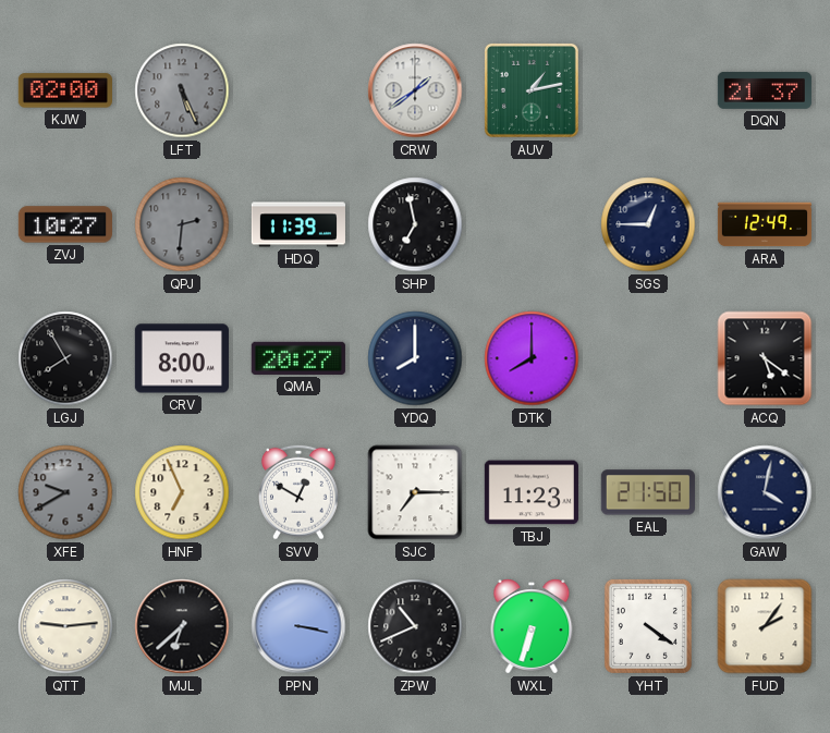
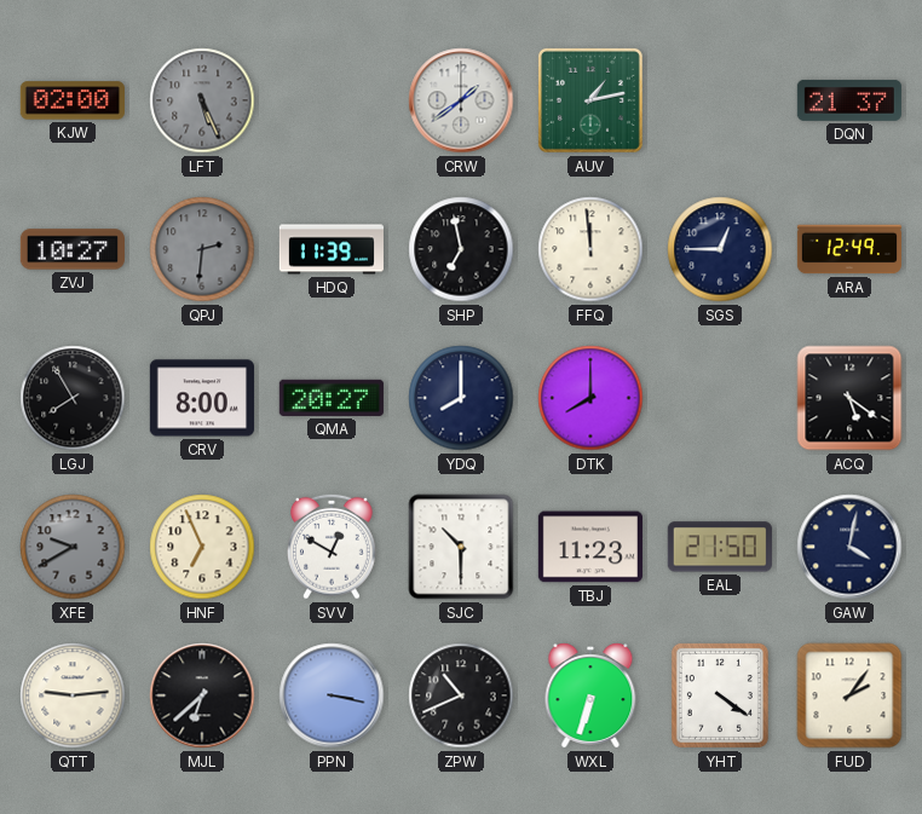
FFQ: none -> 11:59 (590, 249)
SJC: 7:15 -> 10:30 (461, 547)
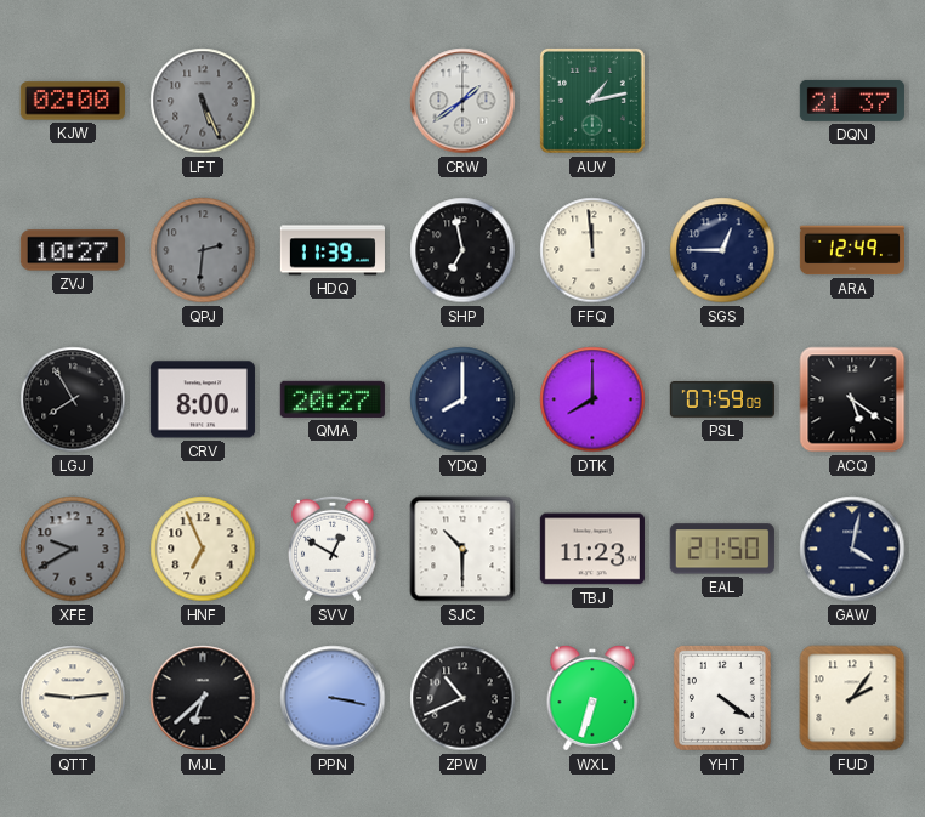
PSL: none -> 07:59 (721, 399)
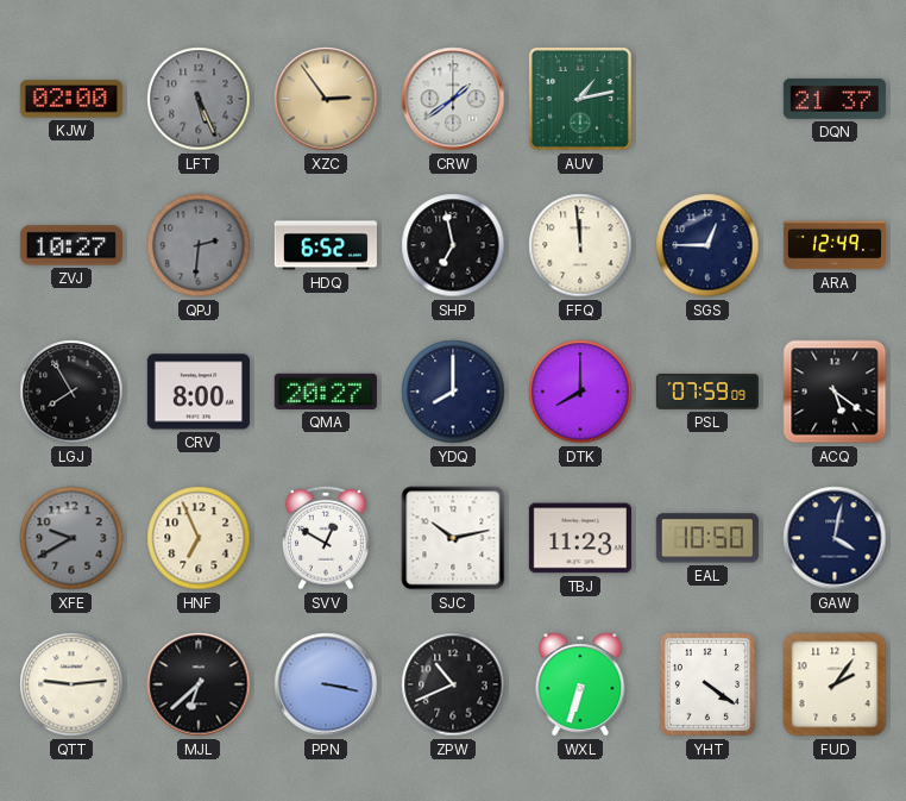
XZC: none -> 2:54 (326, 99)
HDQ: 11:39 -> 6:52 (326, 245)
SJC: 10:30 -> 10:13 (453, 538)
EAL: 21:50 -> 10:50 (707, 538)
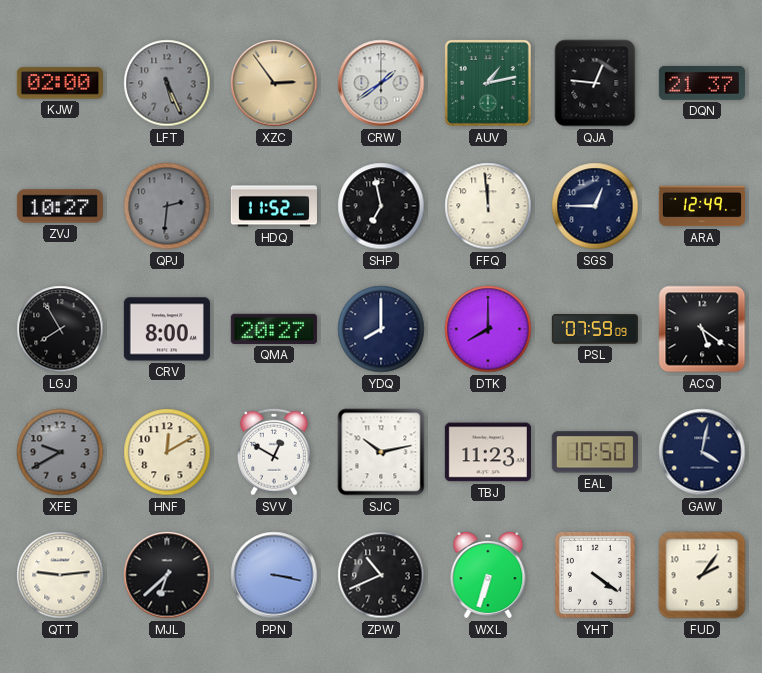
QJA: none -> 12:46 (595, 83)
HDQ: 6:52 -> 11:52 (274, 206)
HNF: 6:56 -> 12:10 (167, 452)
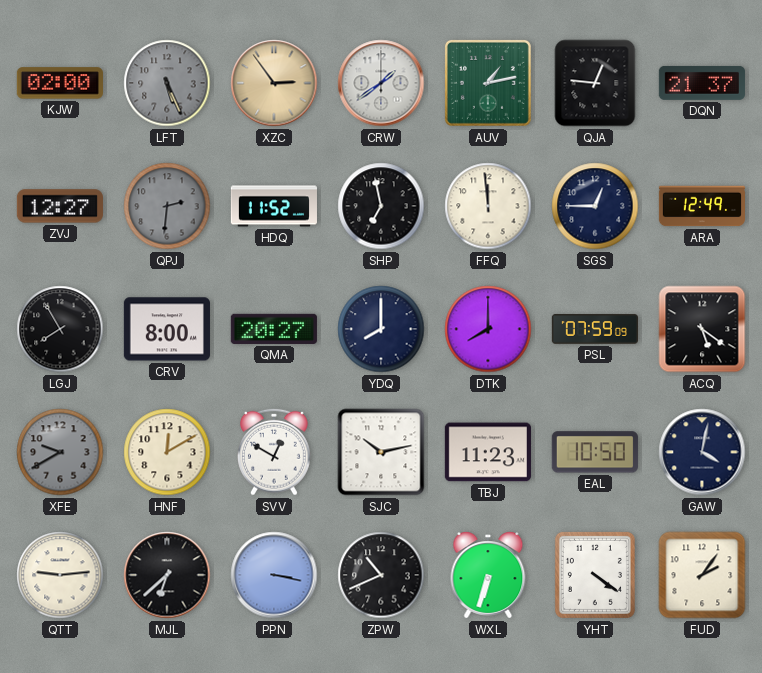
ZVJ: 10:27 -> 12:27 (60, 206)
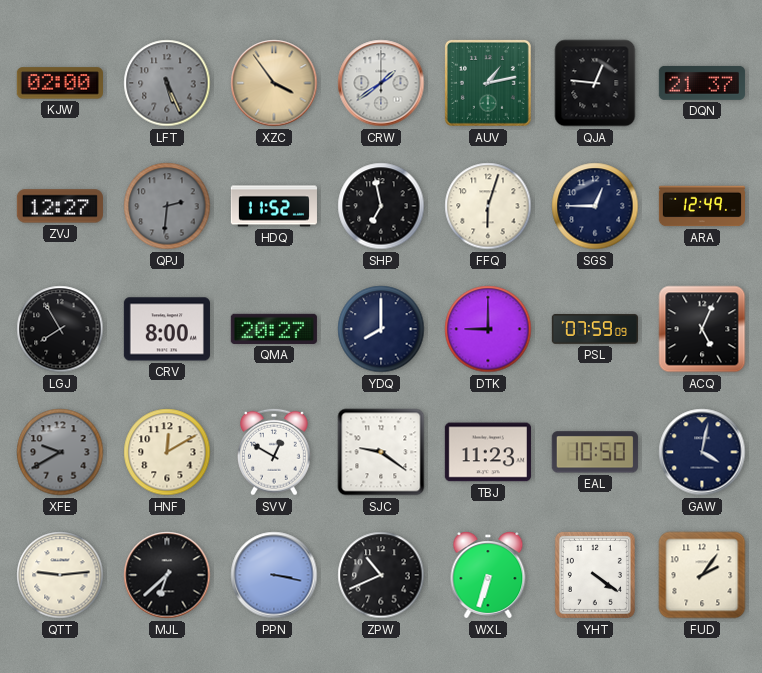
XZC: 2:54 -> 3:54 (274, 83)
FFQ: 11:59 -> 6:03 (488, 206)
DTK: 8:00 -> 9:00 (488, 329)
ACQ: 5:21 -> 5:04 (702, 329)
SJC: 10:13 -> 9:21 (381, 452)
